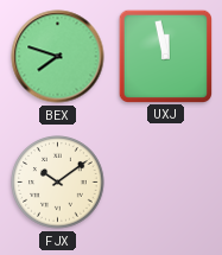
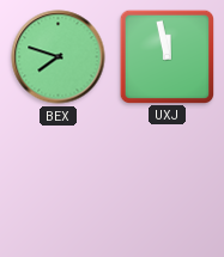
FJX: 10:09 -> none (58, 183)
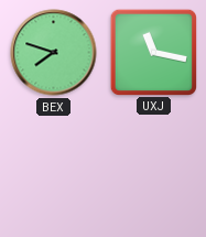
UXJ: 11:58 -> 11:17 (153, 52)
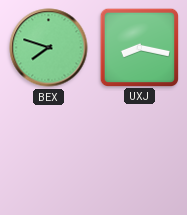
UXJ: 11:17 -> 8:17 (139, 47)
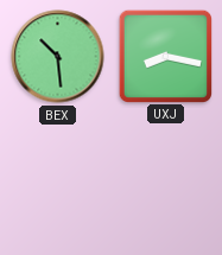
BEX: 7:48 -> 10:29 (58, 57)
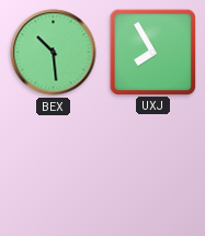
UXJ: 8:17 -> 7:55 (152, 52)
